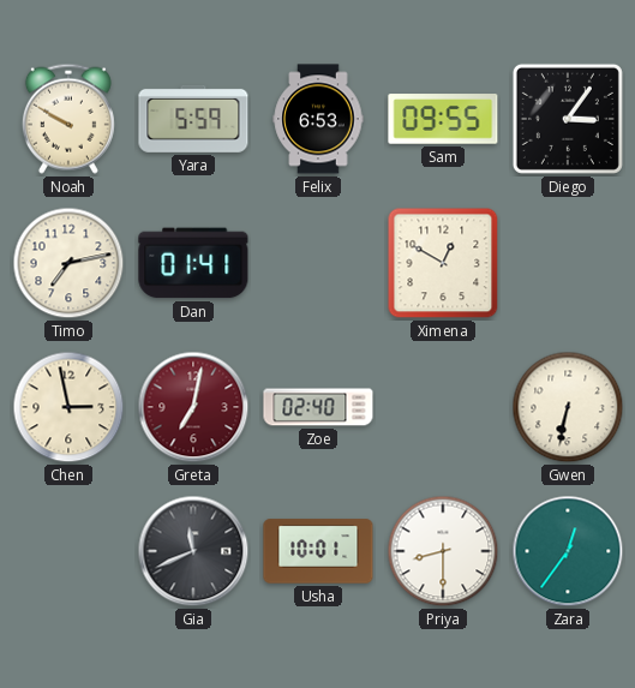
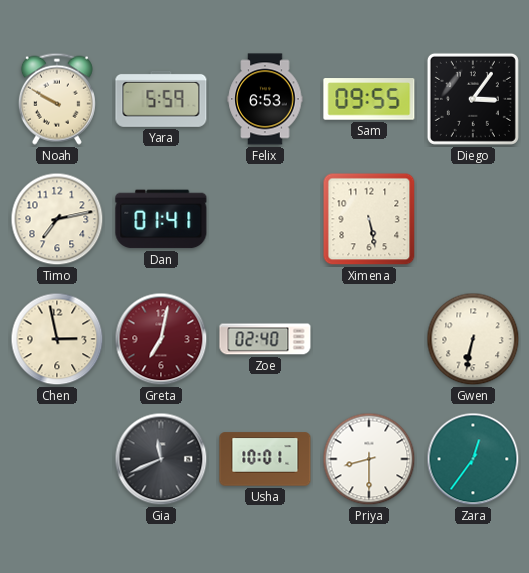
Ximena: 12:50 -> 5:28 (369, 219)
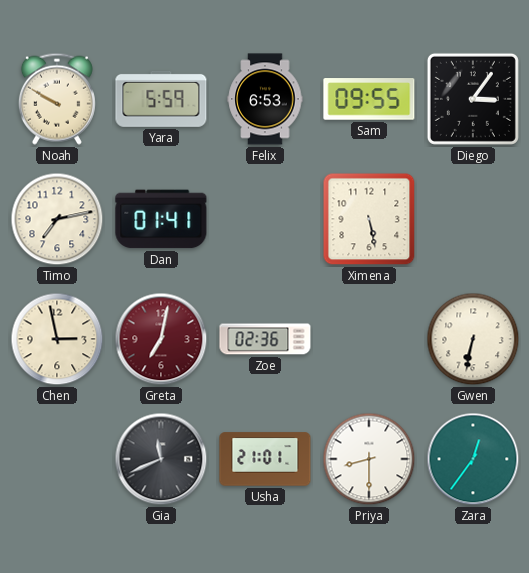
Zoe: 02:40 -> 02:36 (265, 339)
Usha: 10:01 -> 21:01 (265, 459)
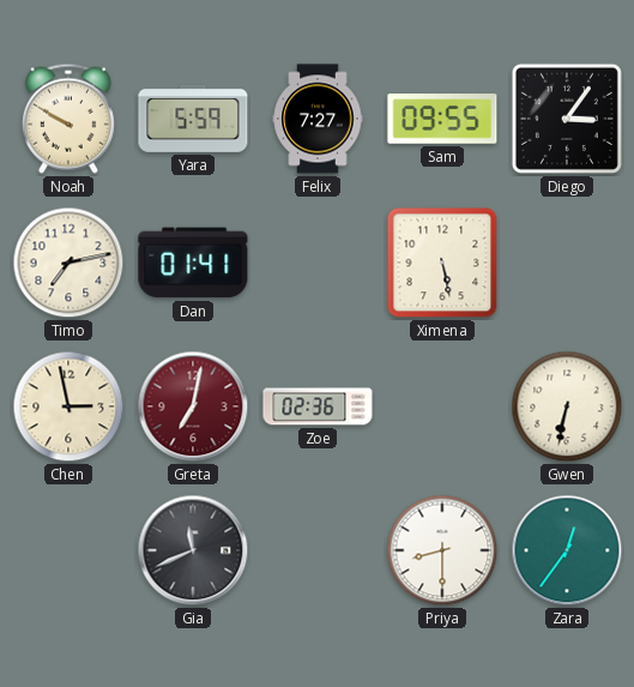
Felix: 6:53 -> 7:27 (318, 119)
Usha: 21:01 -> none (265, 459)
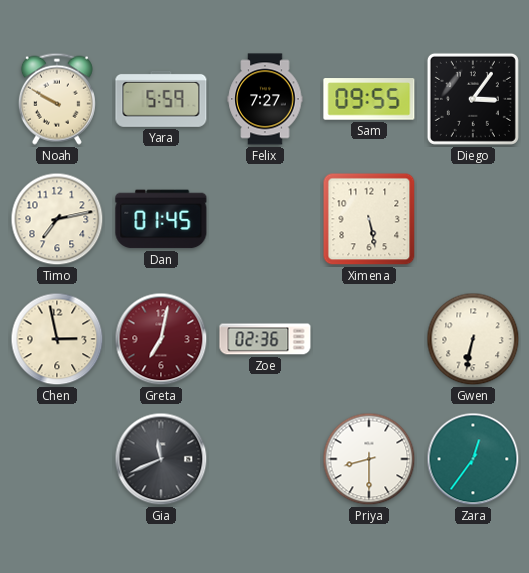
Dan: 01:41 -> 01:45 (161, 219)
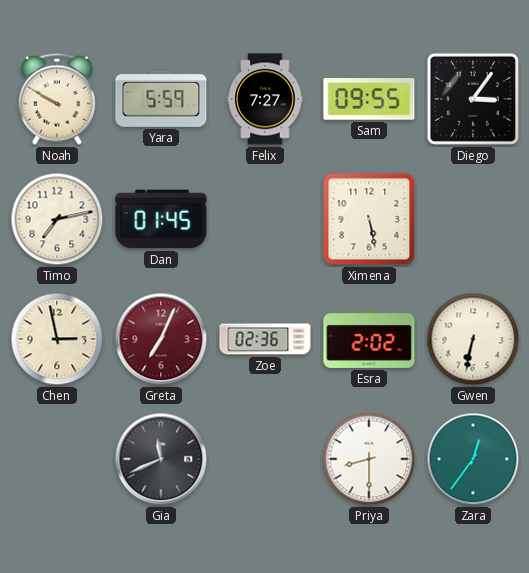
Greta: 7:02 -> 7:04 (161, 339)
Esra: none -> 2:02 (369, 339)
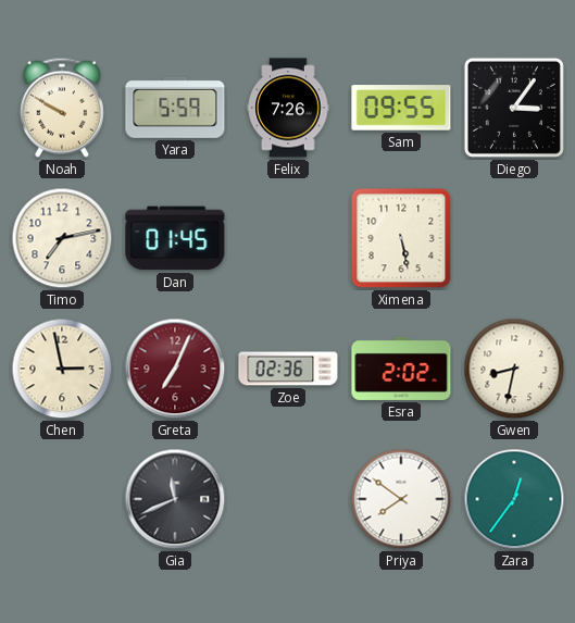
Felix: 7:27 -> 7:26 (288, 108)
Gwen: 6:32 -> 8:32 (514, 369)
Priya: 8:30 -> 7:51 (401, 499)
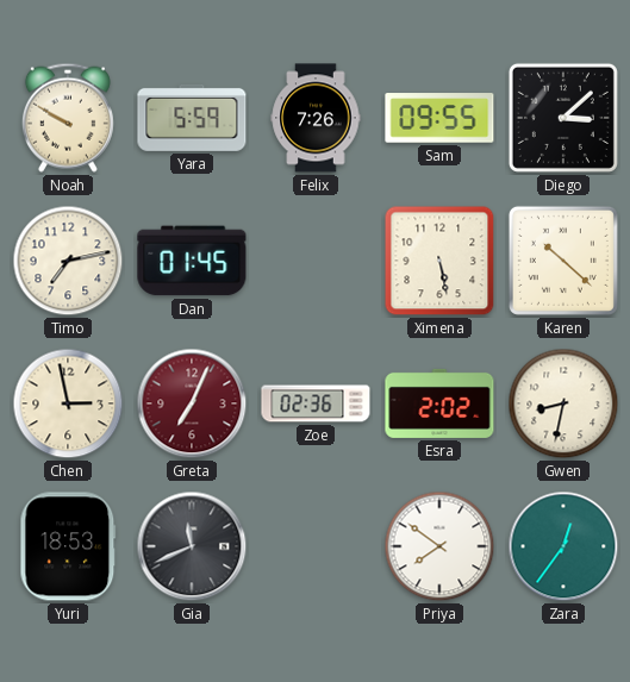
Diego: 3:06 -> 3:08 (563, 118)
Karen: none -> 10:22 (563, 261)
Yuri: none -> 18:53 (68, 546)
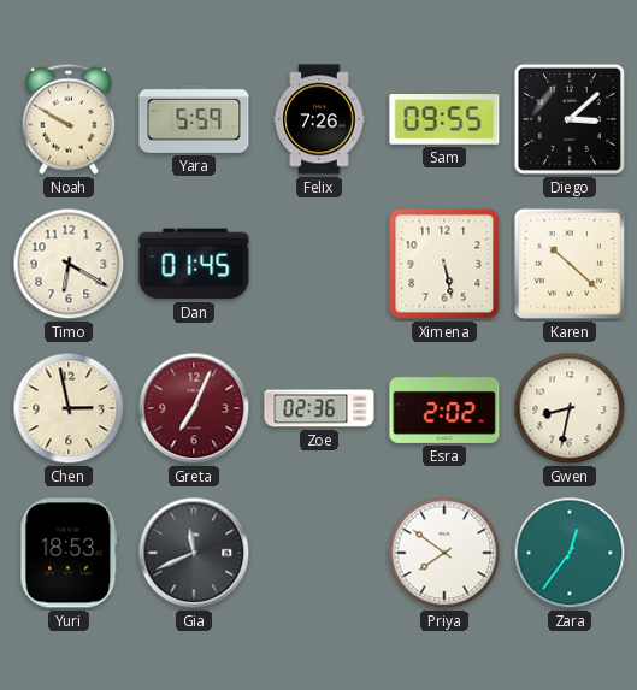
Timo: 7:13 -> 6:20 (69, 264)
